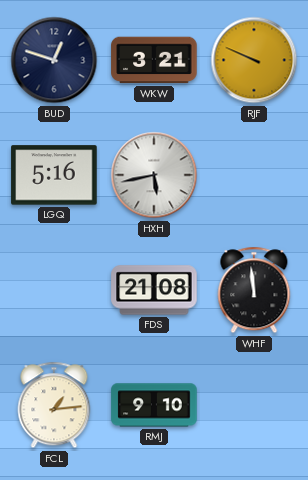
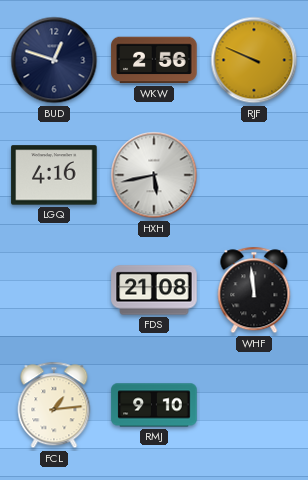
WKW: 3:21 -> 2:56 (154, 60)
LGQ: 5:16 -> 4:16 (54, 175)
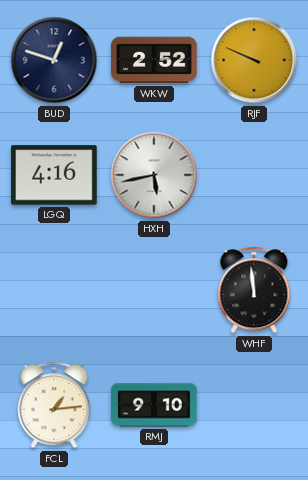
WKW: 2:56 -> 2:52 (154, 60)
FDS: 21:08 -> none (154, 290)
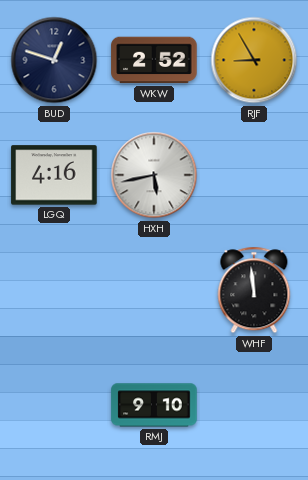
RJF: 9:49 -> 8:55 (254, 60)
FCL: 1:14 -> none (54, 405)
